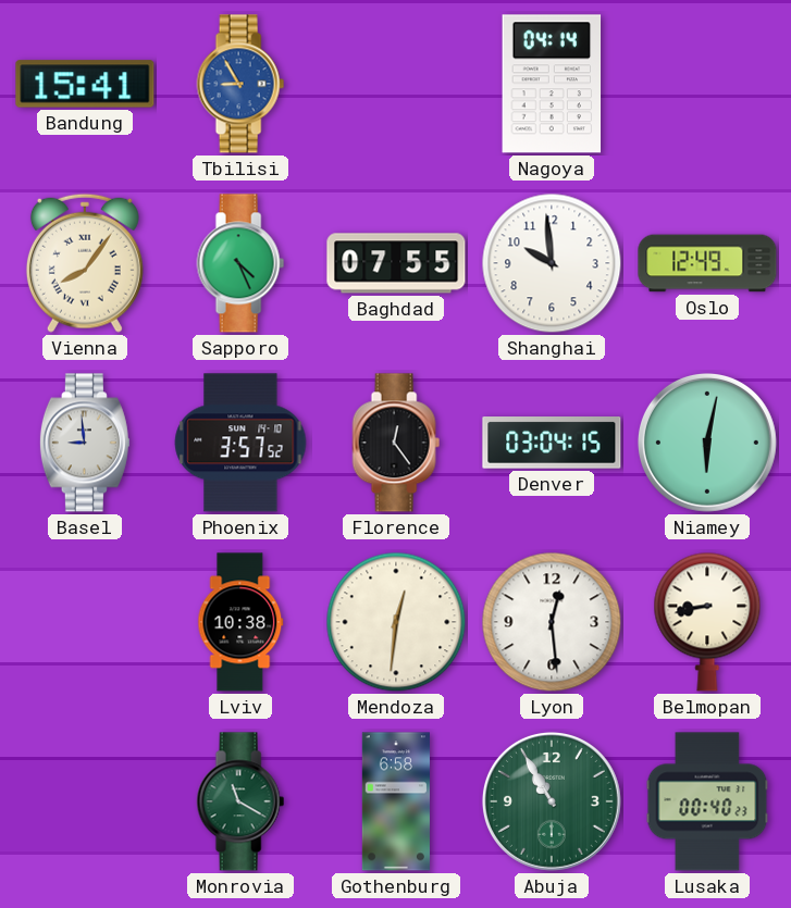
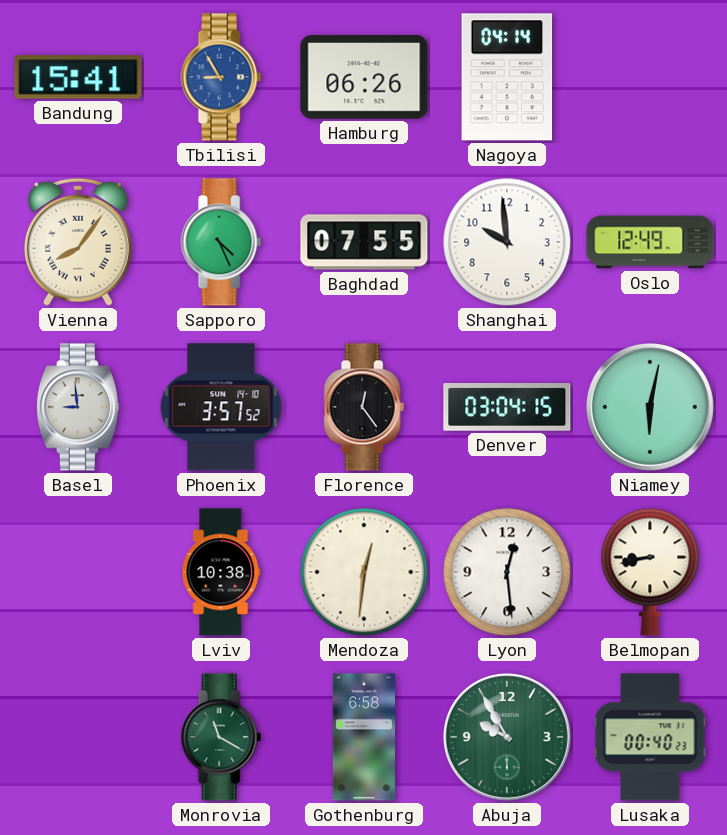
Hamburg: none -> 06:26 (364, 77)
Abuja: 10:55 -> 9:55 (507, 737)
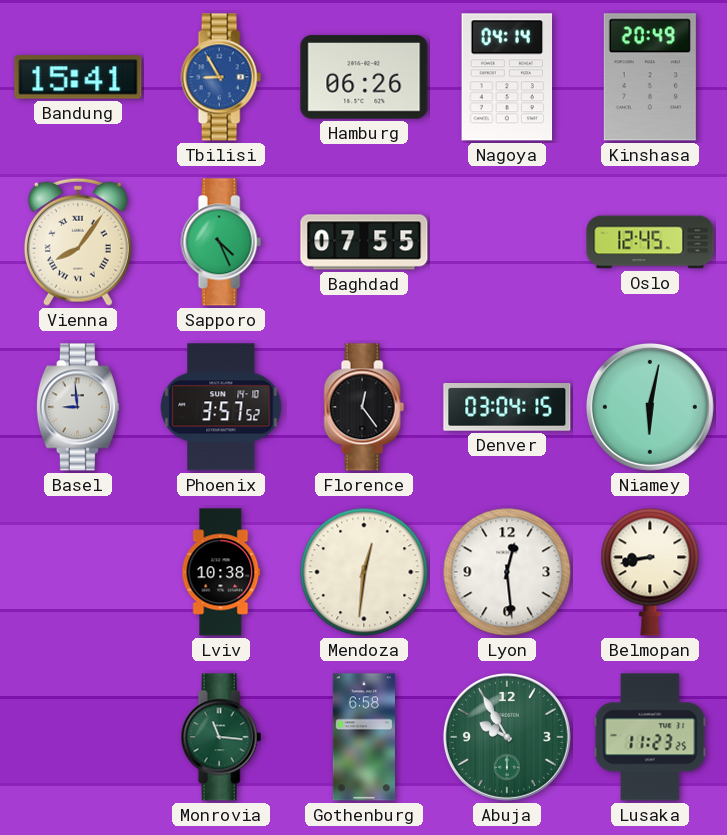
Kinshasa: none -> 20:49 (650, 77)
Shanghai: 9:59 -> none (507, 242)
Oslo: 12:49 -> 12:45 (650, 242)
Monrovia: 11:20 -> 11:16 (221, 737)
Lusaka: 00:40 -> 11:23 (650, 737)
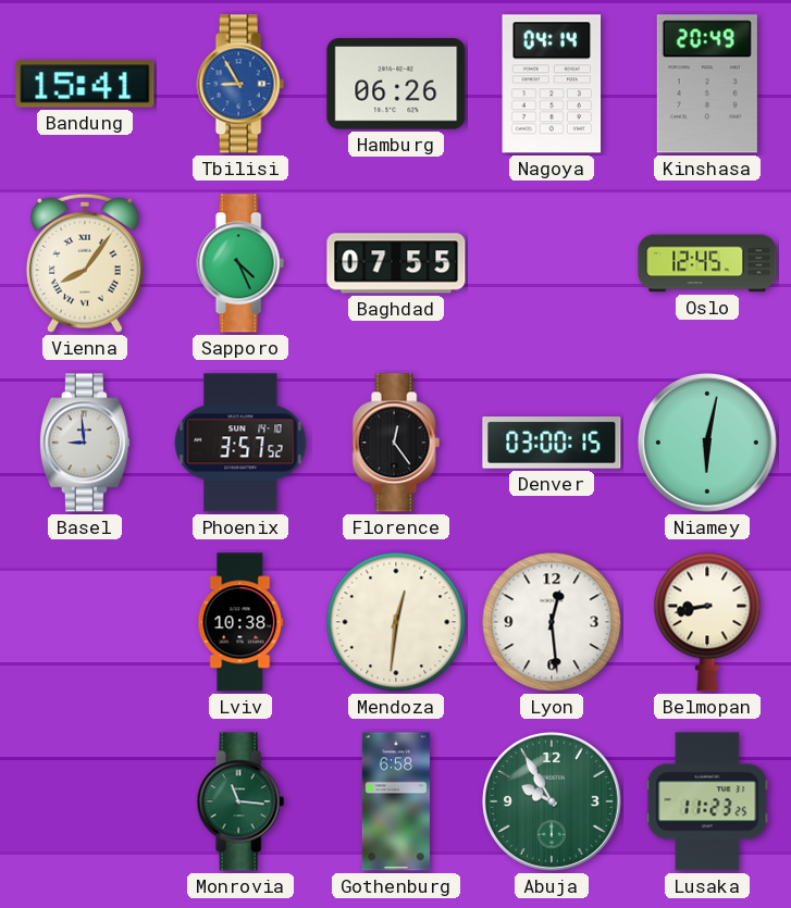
Denver: 03:04 -> 03:00 (552, 444)
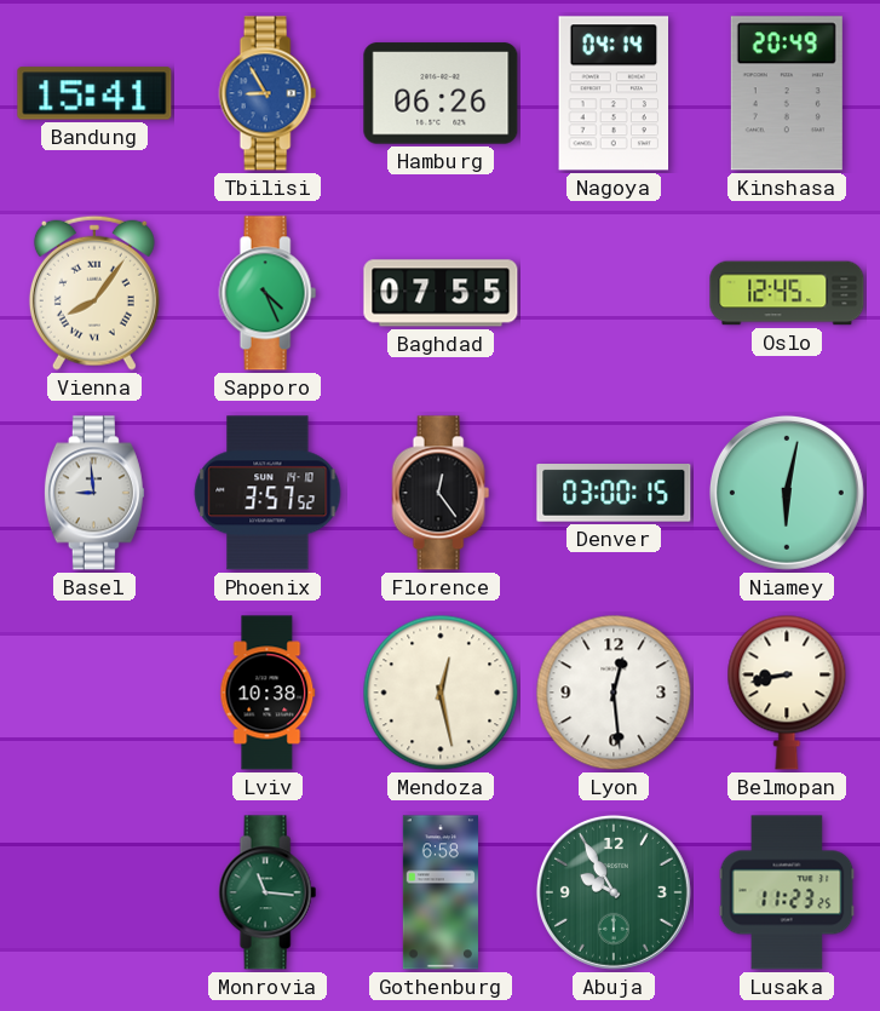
Mendoza: 12:31 -> 12:28 (441, 693)
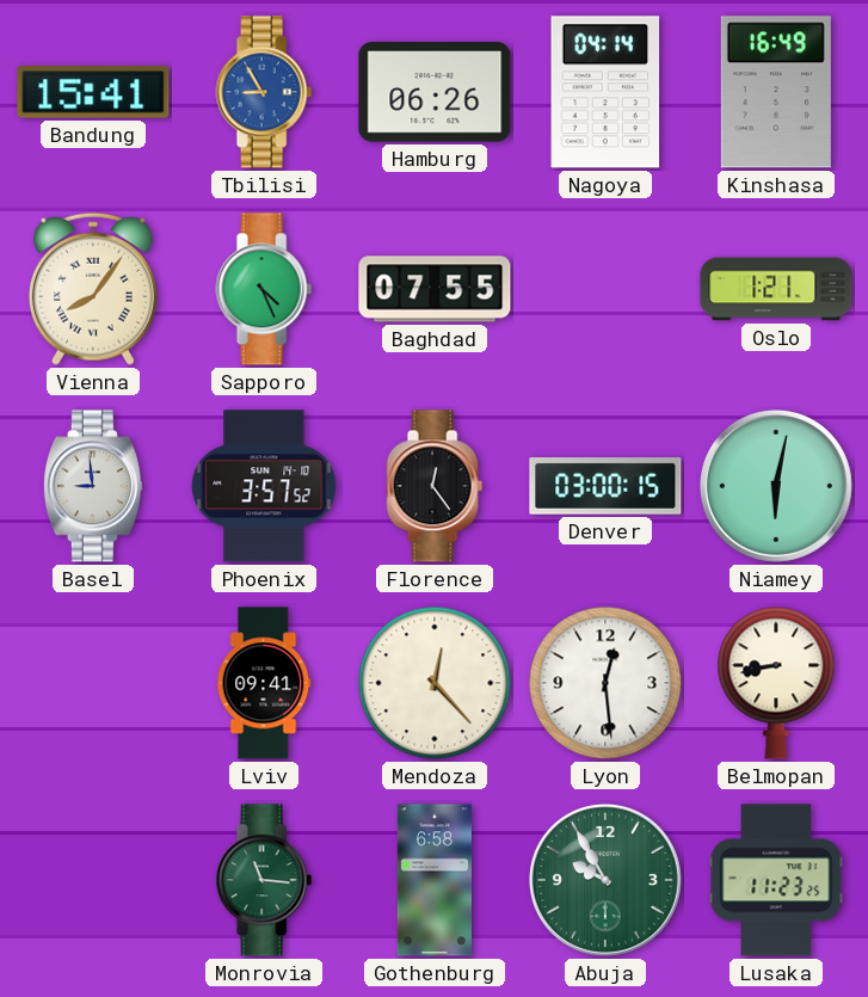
Kinshasa: 20:49 -> 16:49 (776, 92)
Oslo: 12:45 -> 1:21 (776, 289)
Lviv: 10:38 -> 09:41 (264, 683)
Mendoza: 12:28 -> 12:23 (435, 683)
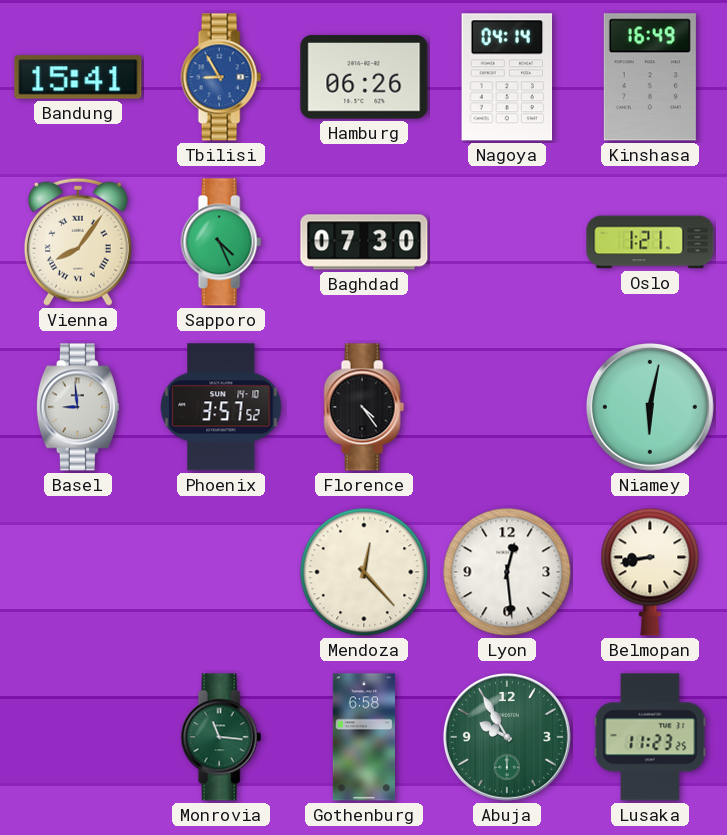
Baghdad: 07:55 -> 07:30 (364, 242)
Florence: 12:24 -> 4:24 (364, 407)
Denver: 03:00 -> none (605, 487)
Lviv: 09:41 -> none (264, 683)
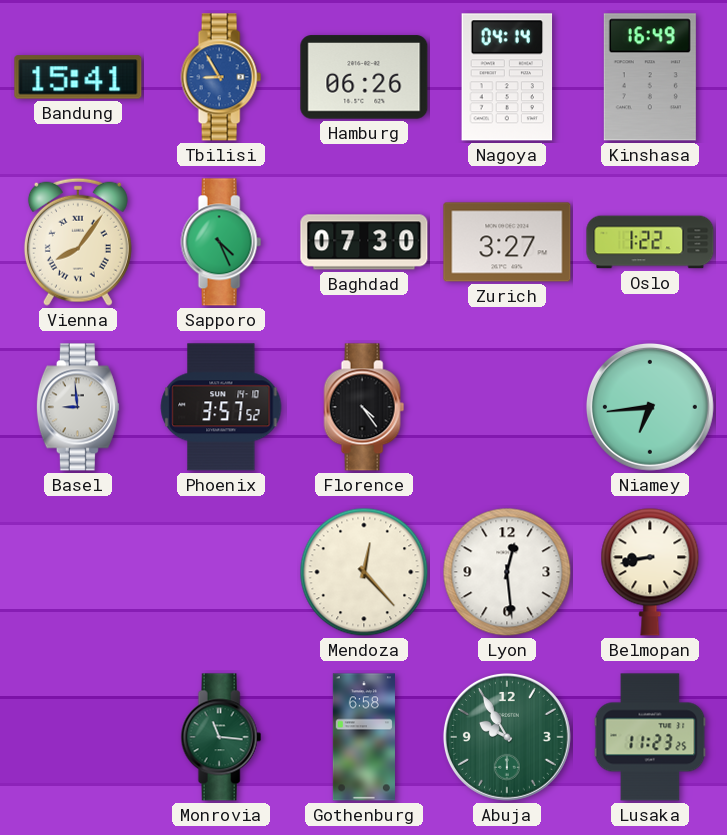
Zurich: none -> 3:27 (507, 242)
Oslo: 1:21 -> 1:22 (650, 242)
Niamey: 6:02 -> 6:44 (650, 407)
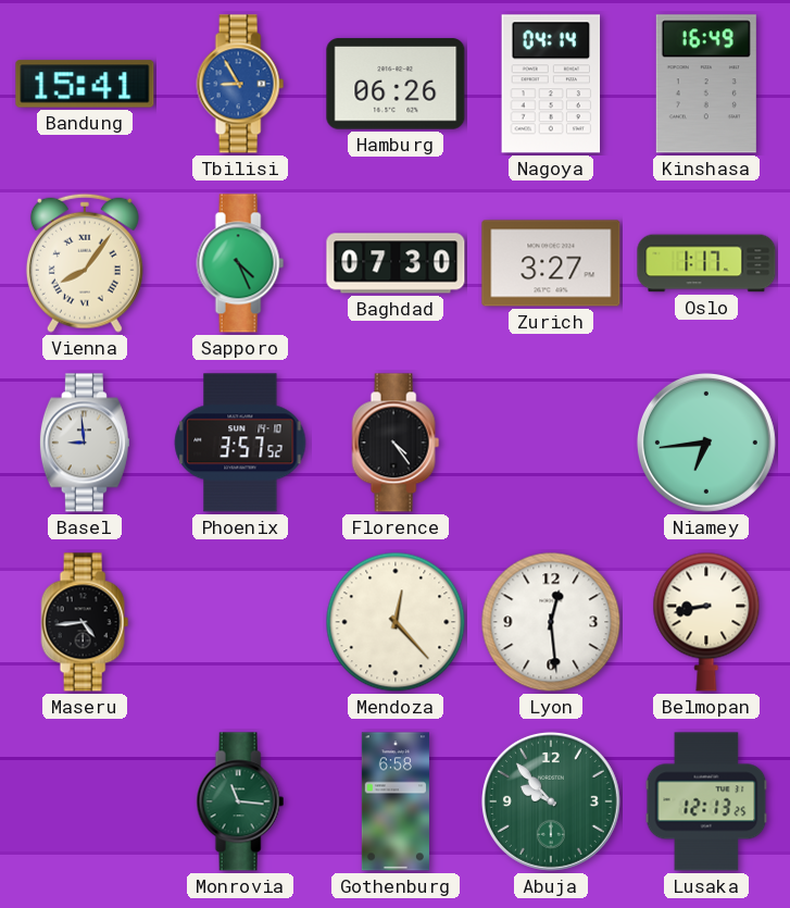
Oslo: 1:22 -> 1:17 (706, 263)
Maseru: none -> 4:44 (85, 622)
Abuja: 9:55 -> 9:53 (551, 801)
Lusaka: 11:23 -> 12:13 (706, 801)
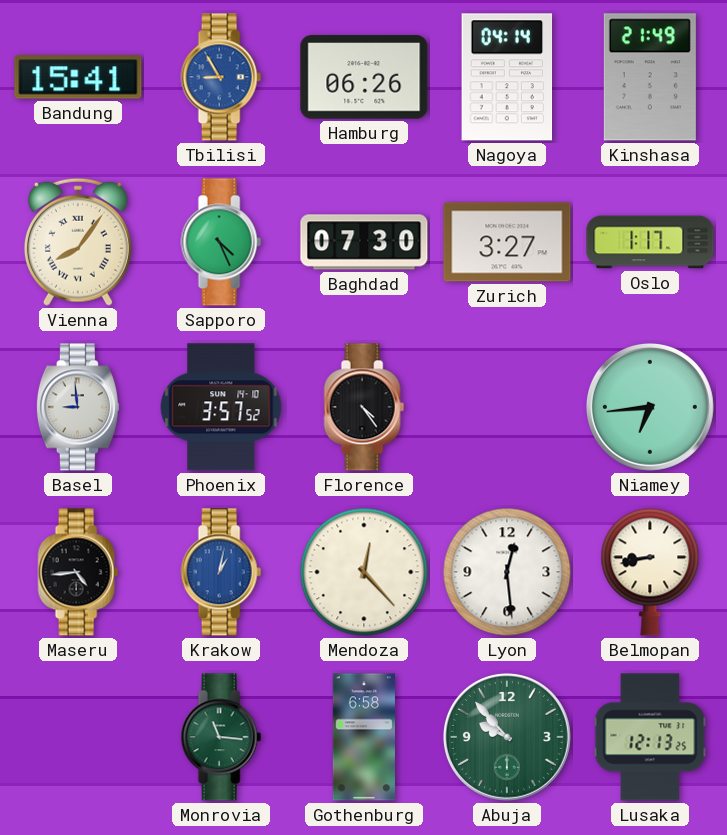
Kinshasa: 16:49 -> 21:49 (650, 77)
Krakow: none -> 1:02 (221, 572)
